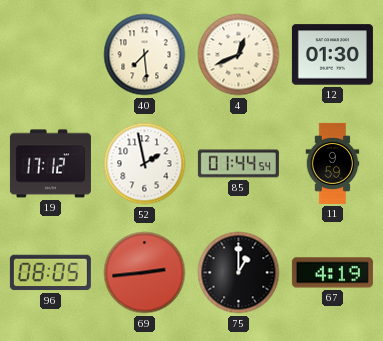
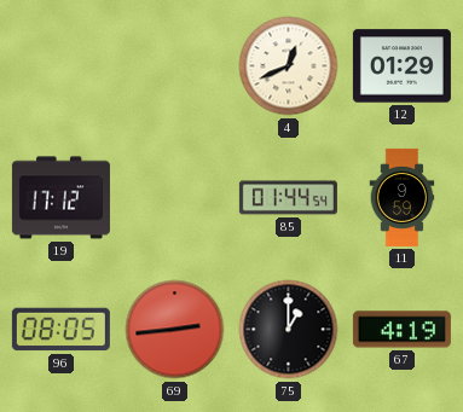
40: 7:29 -> none (145, 55)
12: 01:30 -> 01:29 (401, 66)
52: 1:58 -> none (145, 164)
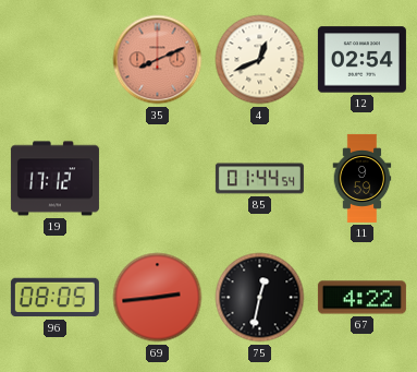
35: none -> 8:11 (158, 60)
12: 01:29 -> 02:54 (361, 60)
75: 1:00 -> 12:32 (260, 298)
67: 4:19 -> 4:22 (361, 298)
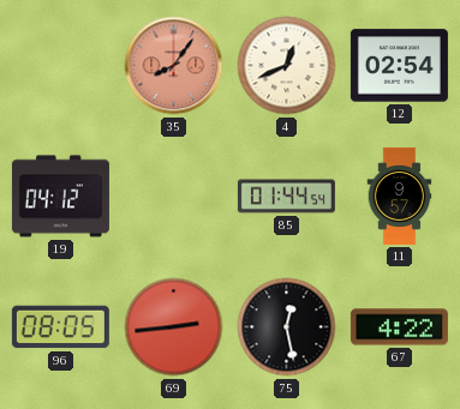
35: 8:11 -> 8:06 (174, 66)
19: 17:12 -> 04:12 (60, 197)
11: 9:59 -> 9:57 (400, 196)
75: 12:32 -> 12:28 (287, 327)
